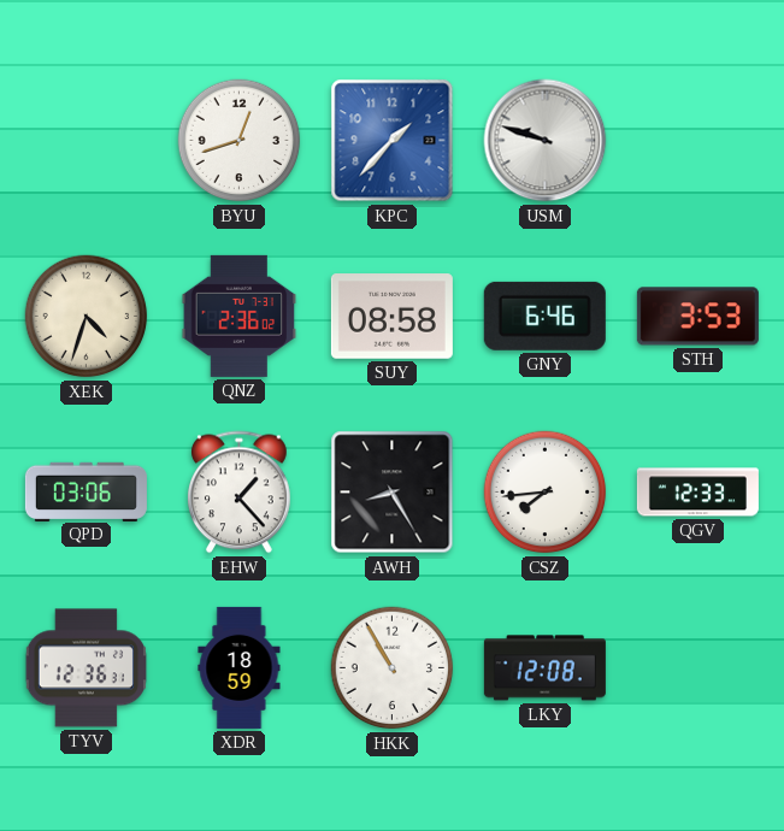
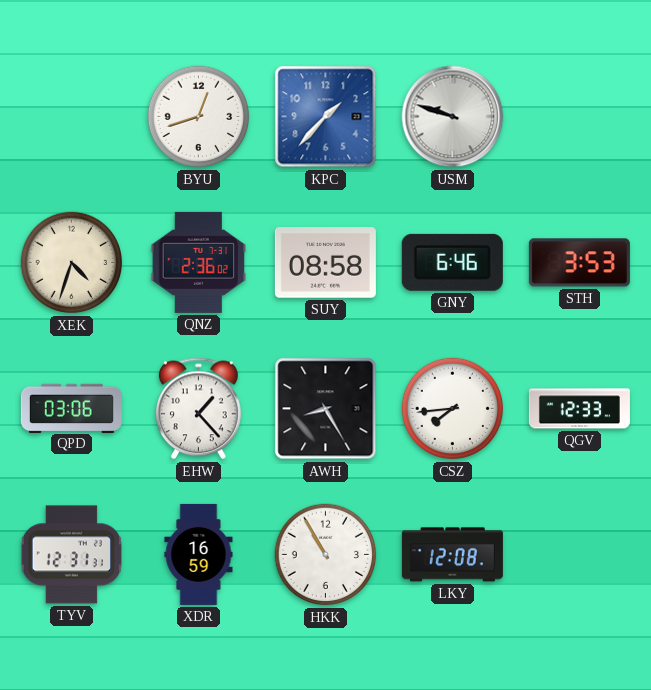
TYV: 12:36 -> 12:31 (71, 555)
XDR: 18:59 -> 16:59 (199, 554)
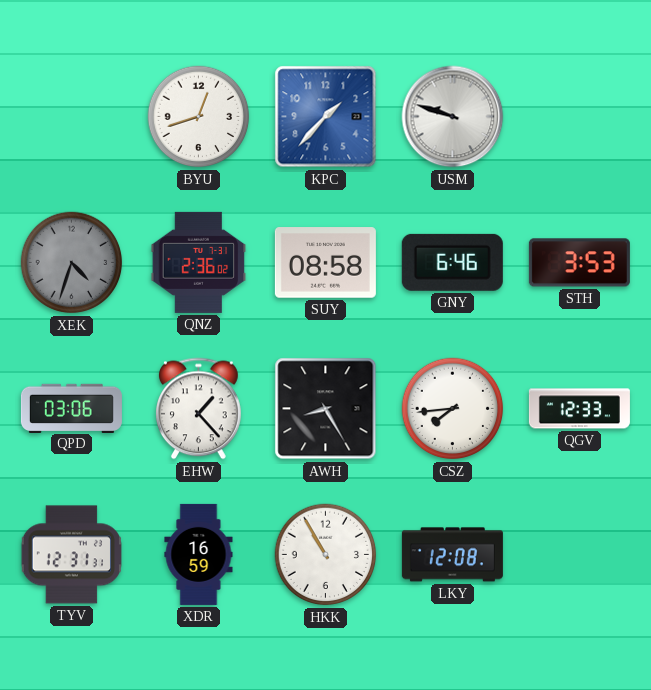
XEK dial: cream -> grey (72, 263)
